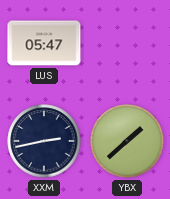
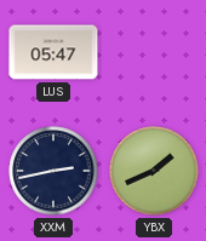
YBX: 1:38 -> 1:41 (154, 171)
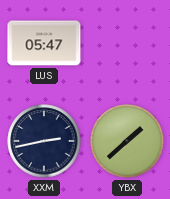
YBX: 1:41 -> 1:38 (127, 141)
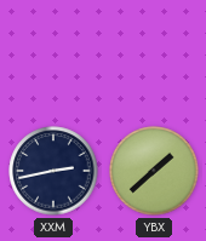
LUS: 05:47 -> none (44, 43)
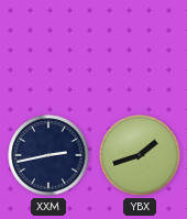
YBX: 1:38 -> 1:42 (140, 155)
